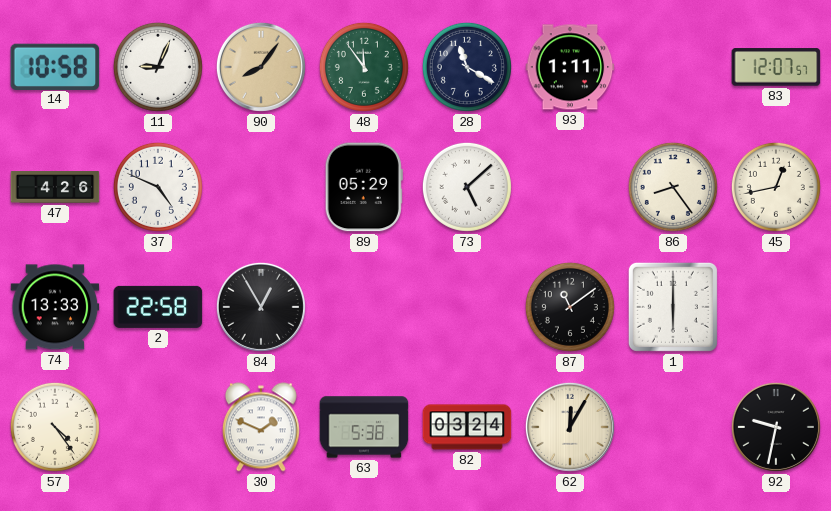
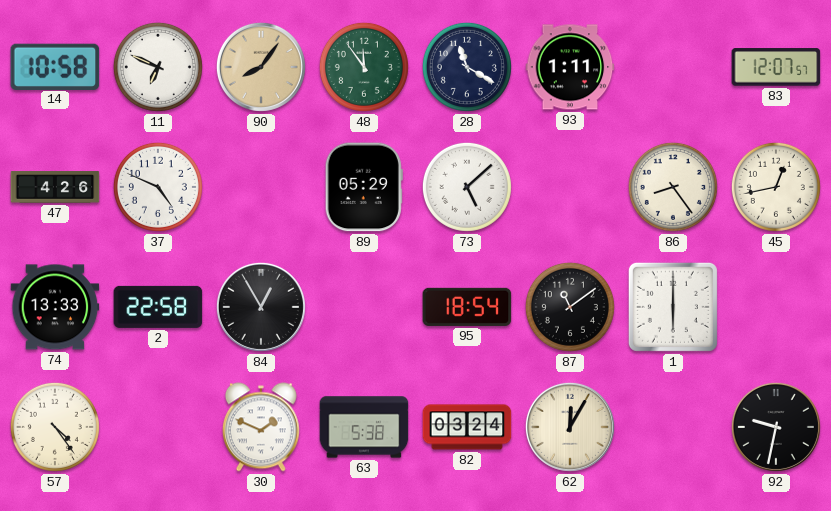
11: 9:04 -> 6:49 (158, 67)
95: none -> 18:54 (467, 307)
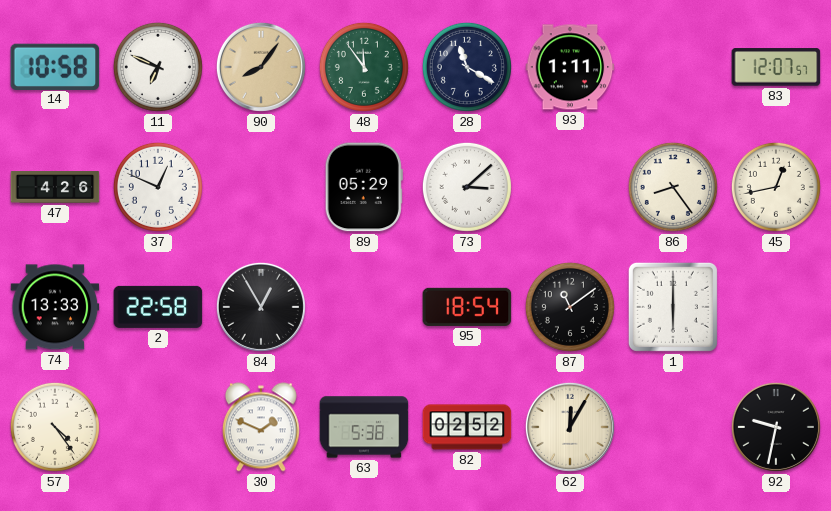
37: 4:49 -> 12:49 (158, 187)
73: 5:08 -> 3:08 (467, 187)
82: 03:24 -> 02:52 (467, 427)
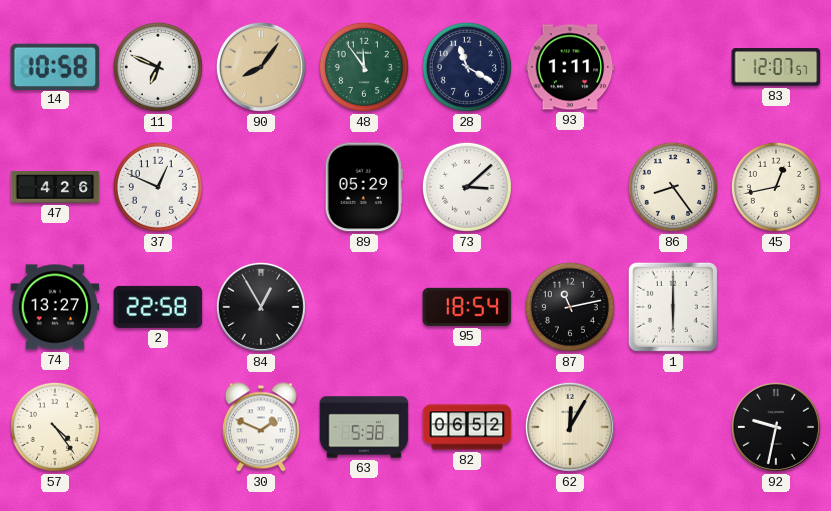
74: 13:33 -> 13:27 (55, 307)
87: 11:09 -> 11:13 (570, 307)
82: 02:52 -> 06:52 (467, 427)
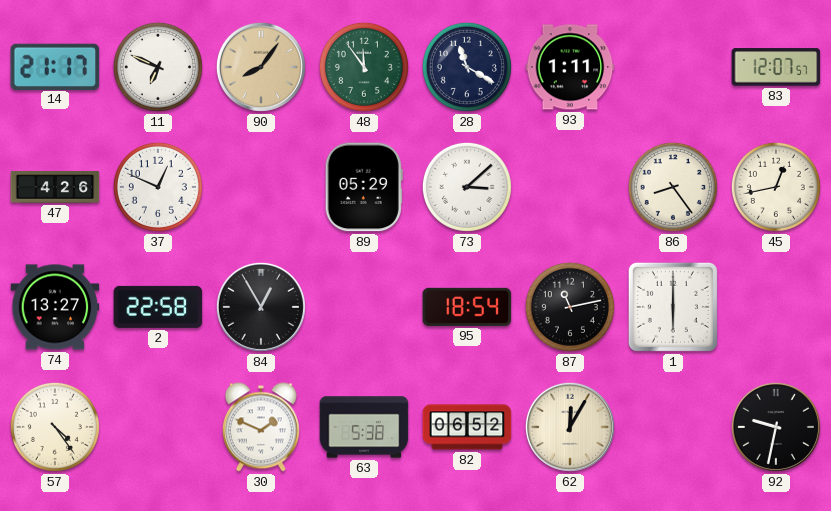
14: 10:58 -> 21:17 (55, 66)
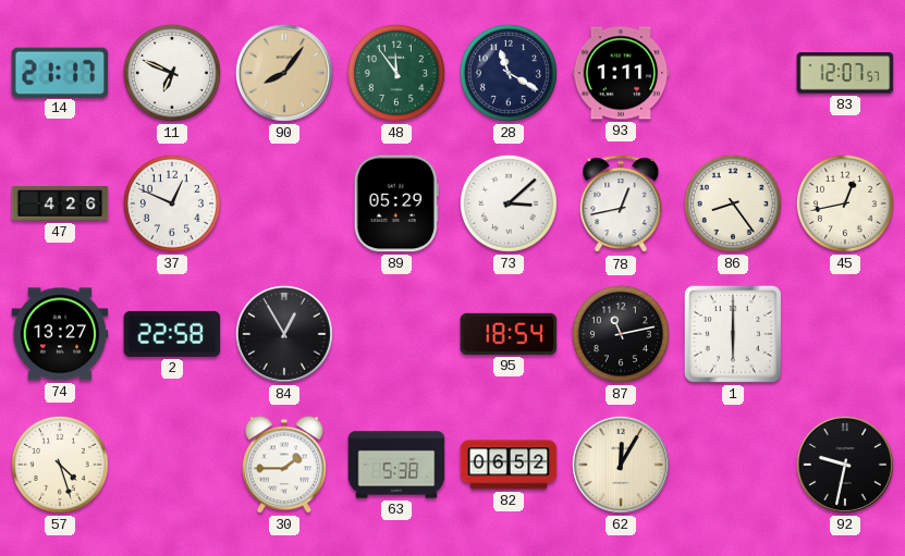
78: none -> 12:43 (621, 205)
57: 4:24 -> 4:27 (60, 465)
30: 1:49 -> 1:45 (284, 465)
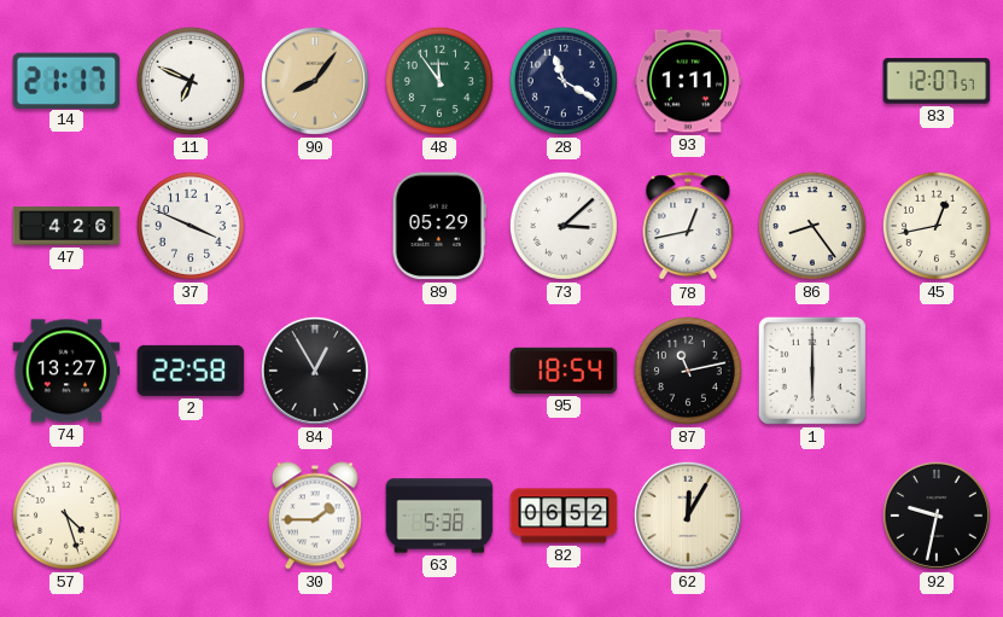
37: 12:49 -> 3:49 (191, 226)
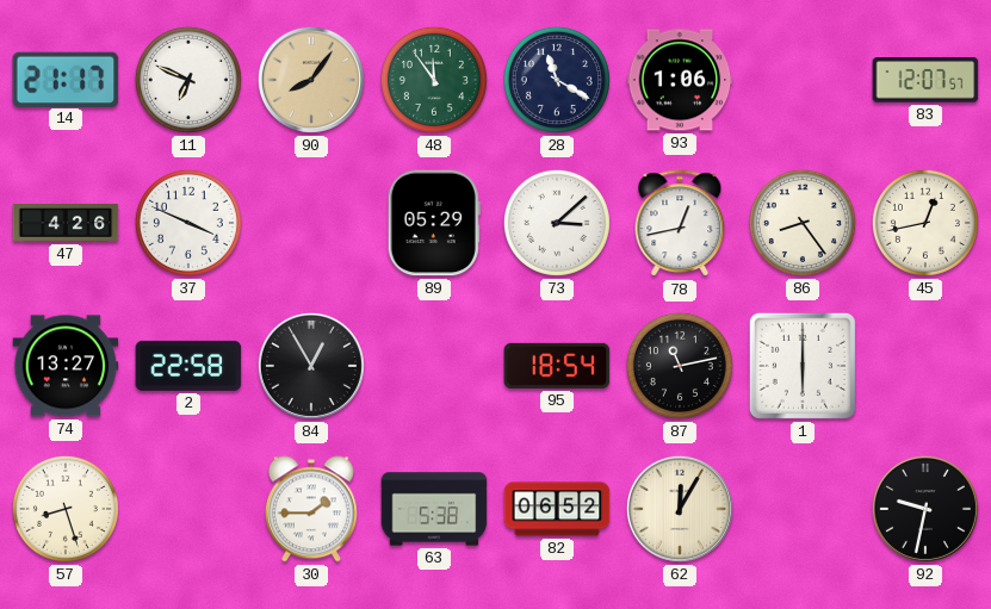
93: 1:11 -> 1:06 (680, 80)
57: 4:27 -> 8:27 (66, 509)
